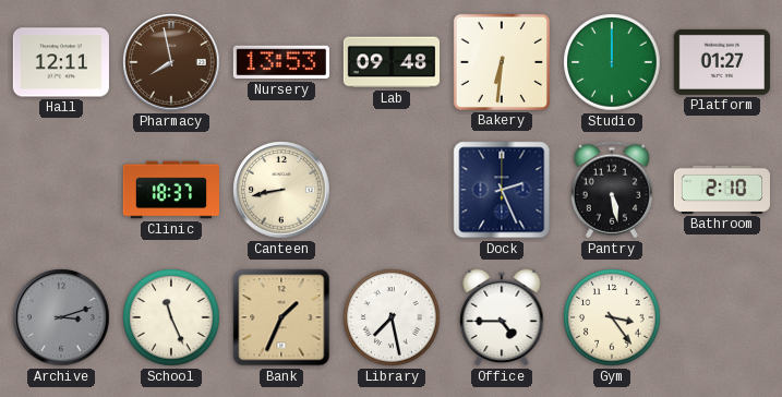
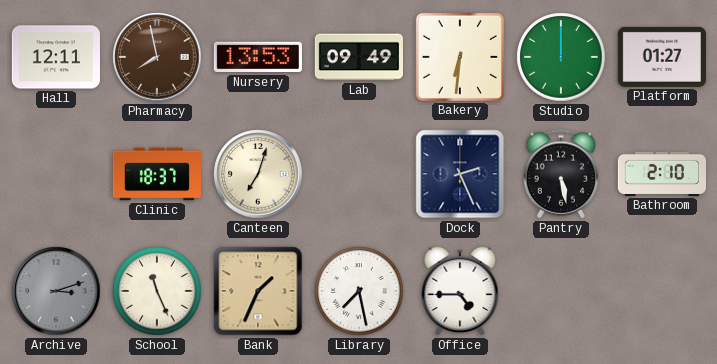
Lab: 09:48 -> 09:49 (358, 57)
Canteen: 8:43 -> 7:03 (258, 174)
Gym: 3:24 -> none (612, 317)
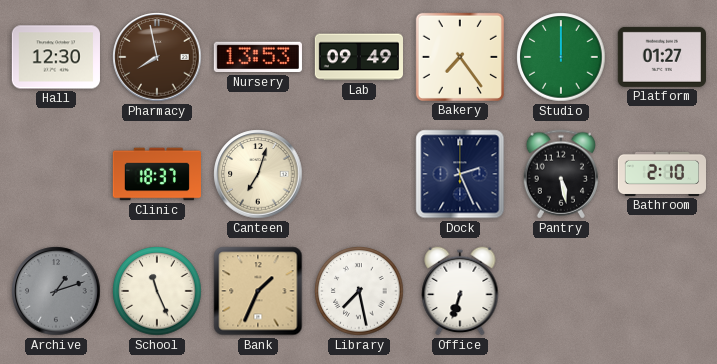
Hall: 12:11 -> 12:30 (55, 57)
Bakery: 6:31 -> 7:24 (460, 57)
Archive: 3:12 -> 1:12 (56, 291)
Office: 4:45 -> 6:33 (460, 291)
